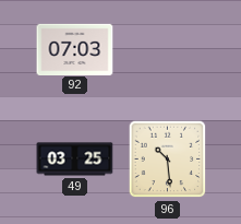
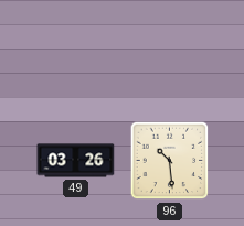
92: 07:03 -> none (75, 49)
49: 03:25 -> 03:26 (76, 161)
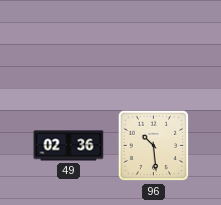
49: 03:26 -> 02:36 (69, 146)
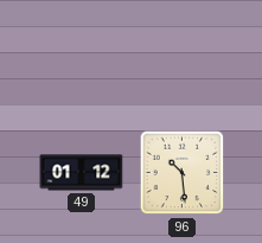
49: 02:36 -> 01:12 (82, 173)
